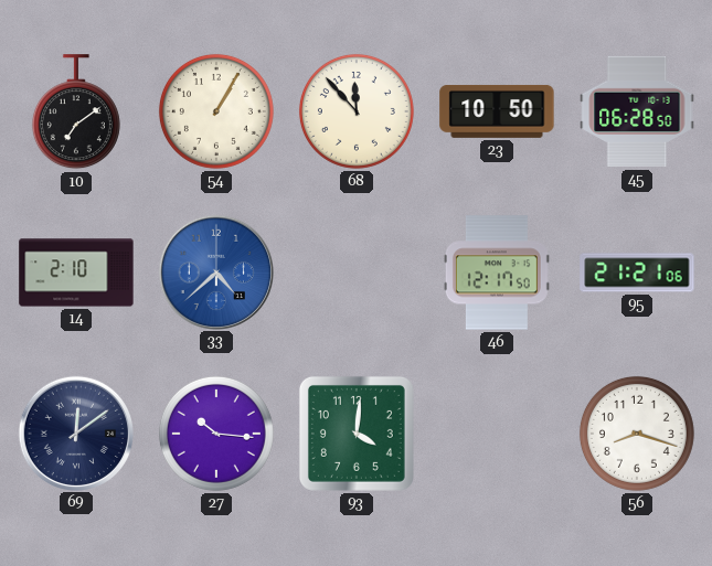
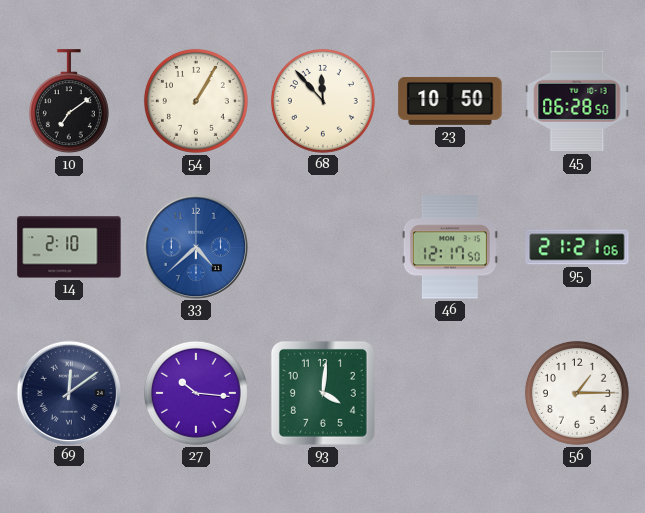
56: 8:18 -> 1:15 (577, 393)
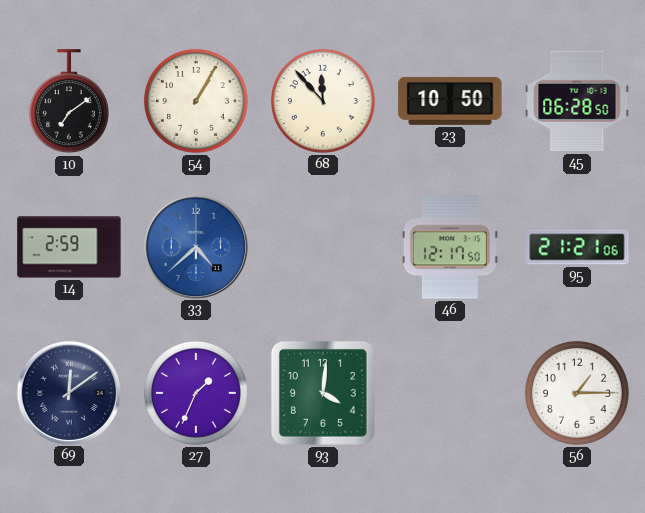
14: 2:10 -> 2:59 (69, 247)
27: 10:16 -> 1:34 (196, 393)
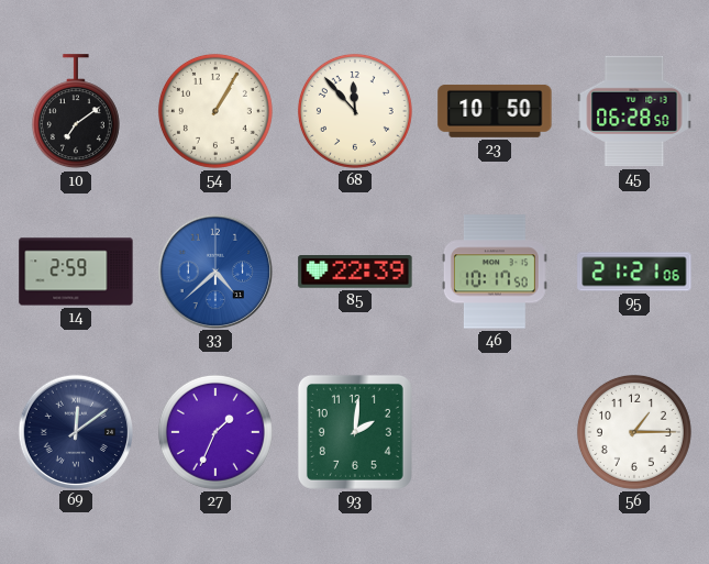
85: none -> 22:39 (355, 273)
46: 12:17 -> 10:17 (495, 272)
93: 4:01 -> 2:01 (355, 432)
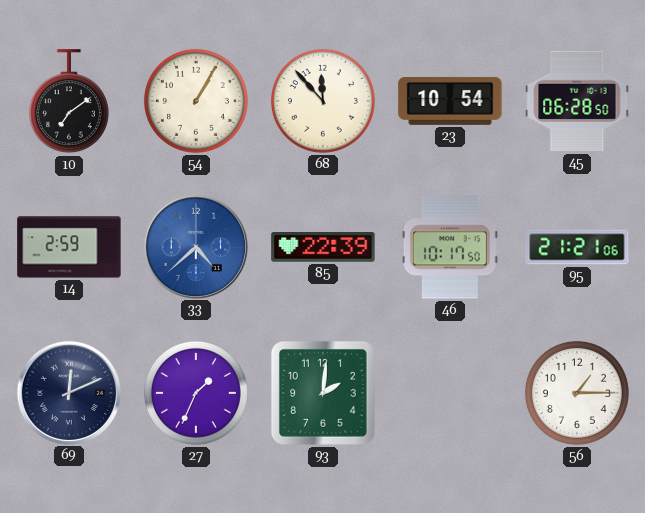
23: 10:50 -> 10:54 (450, 101)
69: 12:09 -> 12:11 (68, 392)
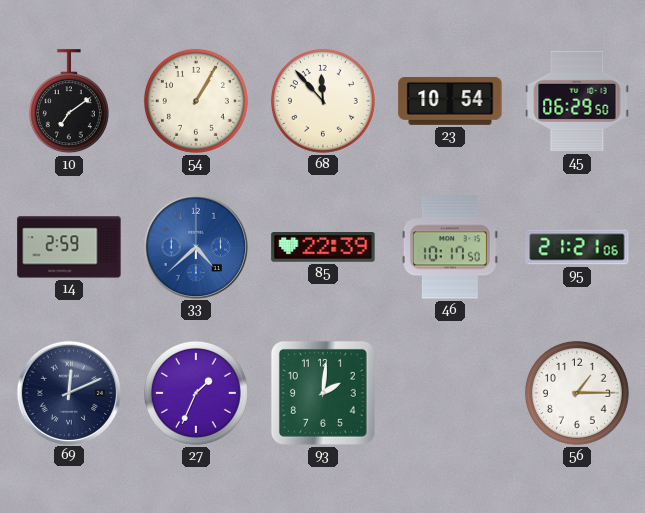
45: 06:28 -> 06:29 (577, 101)
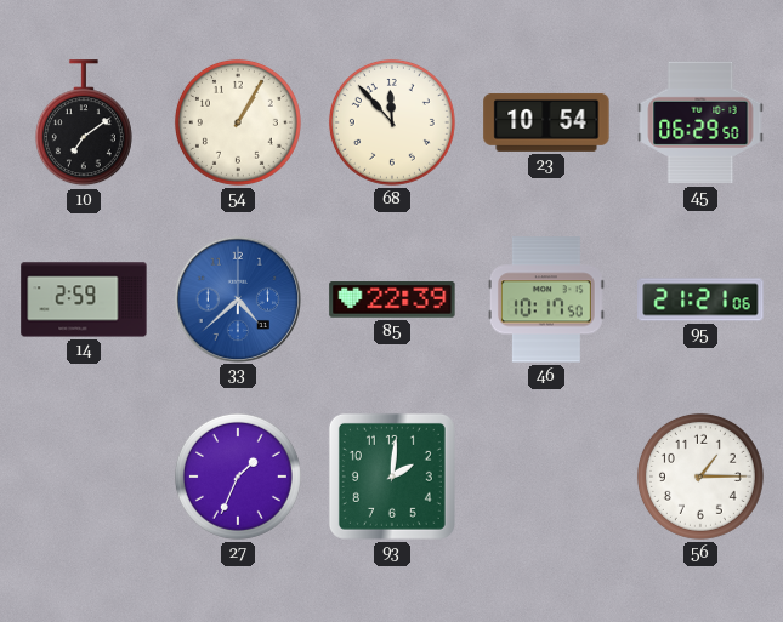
69: 12:11 -> none (68, 392)
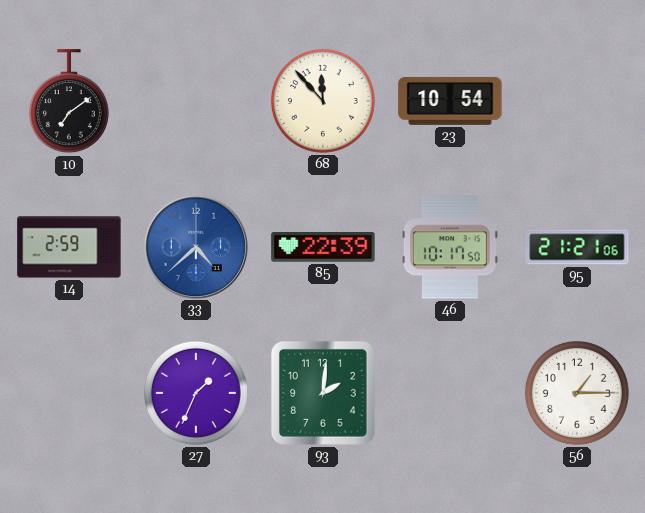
54: 1:05 -> none (238, 122)
45: 06:29 -> none (700, 122)
